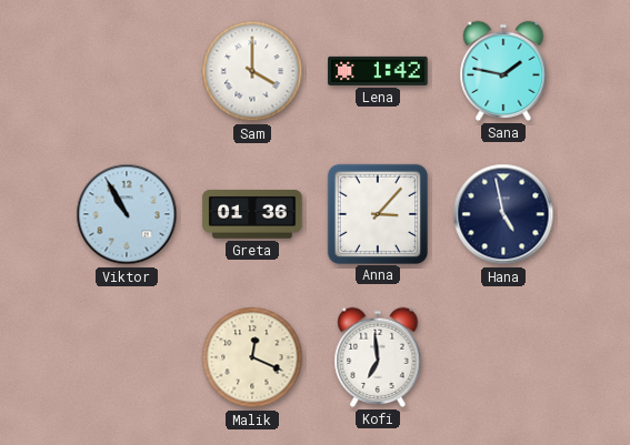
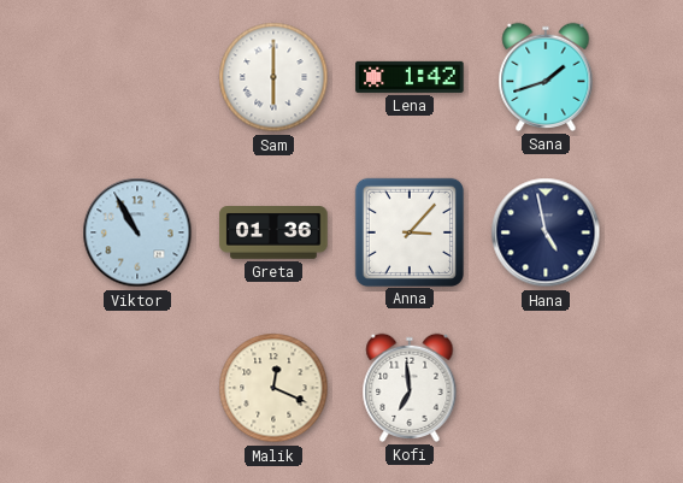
Sam: 4:00 -> 6:00 (273, 77)
Sana: 1:47 -> 1:42 (546, 77)
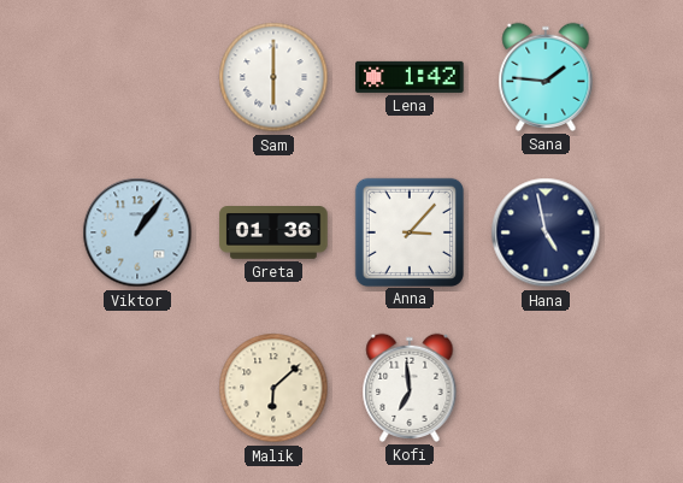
Sana: 1:42 -> 1:46 (546, 77)
Viktor: 10:55 -> 1:06 (137, 232)
Malik: 12:19 -> 6:08 (273, 388)
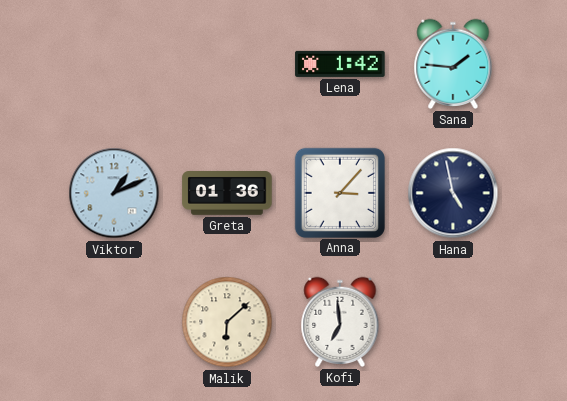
Sam: 6:00 -> none (273, 77)
Viktor: 1:06 -> 1:11 (114, 193)
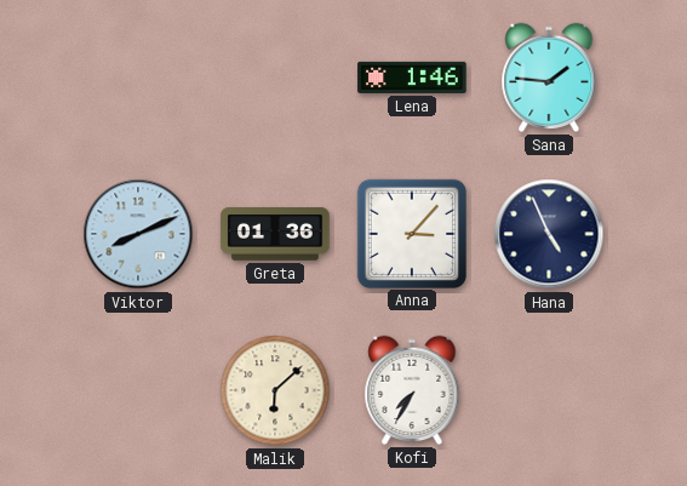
Lena: 1:42 -> 1:46 (412, 78)
Viktor: 1:11 -> 8:11 (138, 234)
Hana: 4:58 -> 4:56 (549, 234)
Kofi: 6:59 -> 7:35 (412, 390)
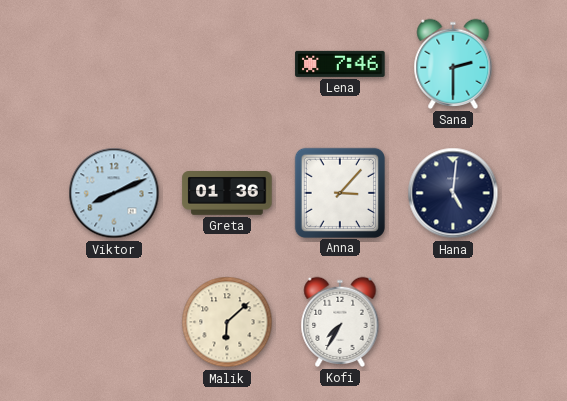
Lena: 1:46 -> 7:46 (340, 64)
Sana: 1:46 -> 2:30 (453, 64)
Hana: 4:56 -> 5:01 (453, 193)
